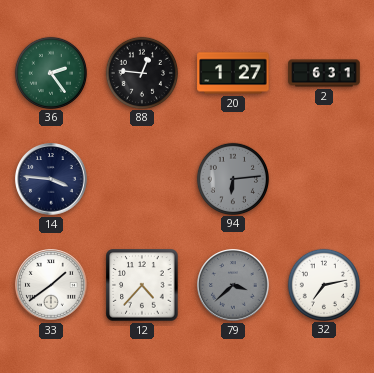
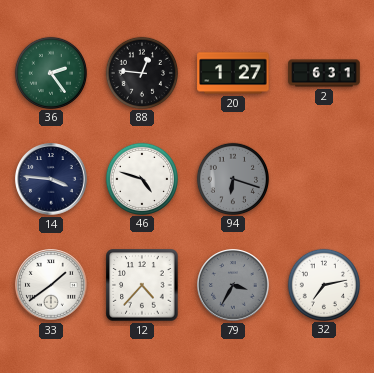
46: none -> 4:48 (141, 178)
94: 6:14 -> 6:18 (232, 178)
79: 3:38 -> 3:35 (233, 285)
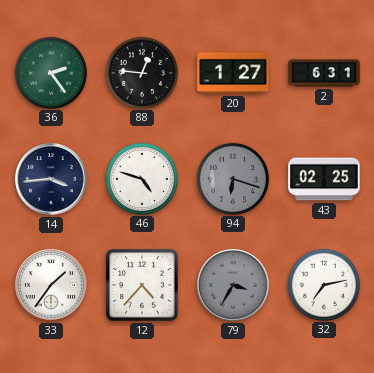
14: 3:46 -> 3:44 (51, 179)
43: none -> 02:25 (324, 179)
33: 1:39 -> 1:36 (51, 285)
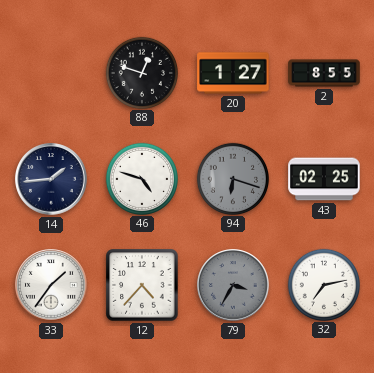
36: 2:24 -> none (50, 72)
88: 12:46 -> 12:48 (141, 72)
2: 6:31 -> 8:55 (324, 73)
14: 3:44 -> 1:44 (51, 179)
